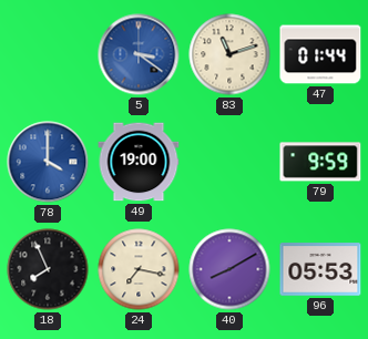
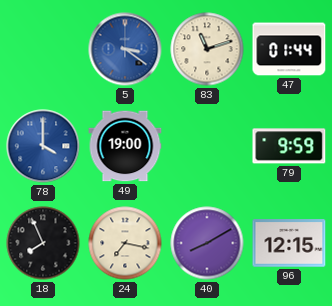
96: 05:53 -> 12:15 (289, 243)
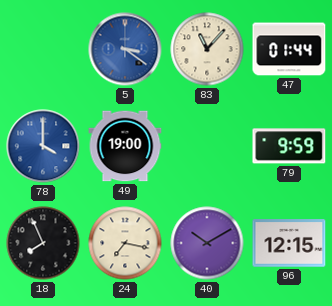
83: 11:12 -> 11:07 (207, 49)
40: 8:10 -> 10:10 (207, 243)
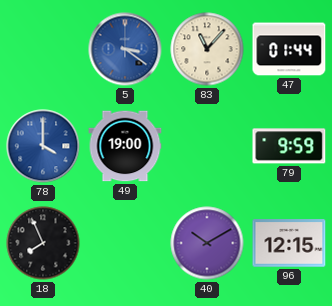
24: 7:17 -> none (125, 243)
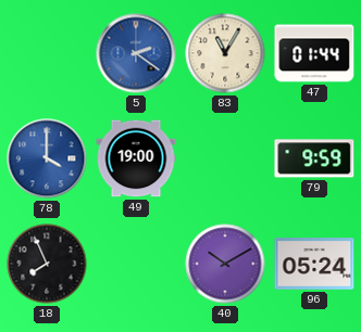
5: 3:21 -> 2:21 (136, 53)
83: 11:07 -> 11:05 (225, 53)
96: 12:15 -> 05:24 (314, 264)
